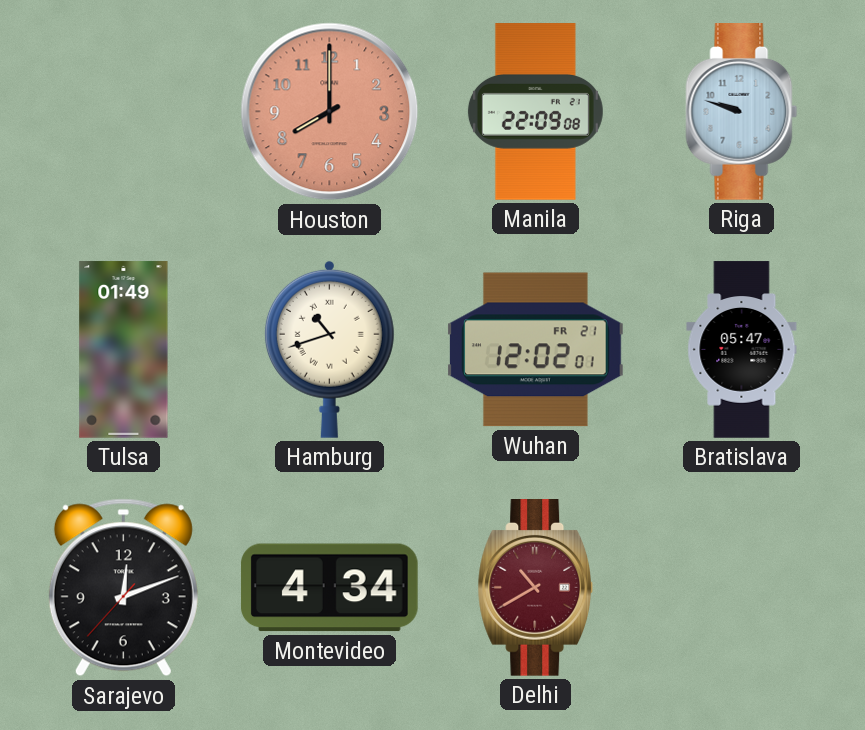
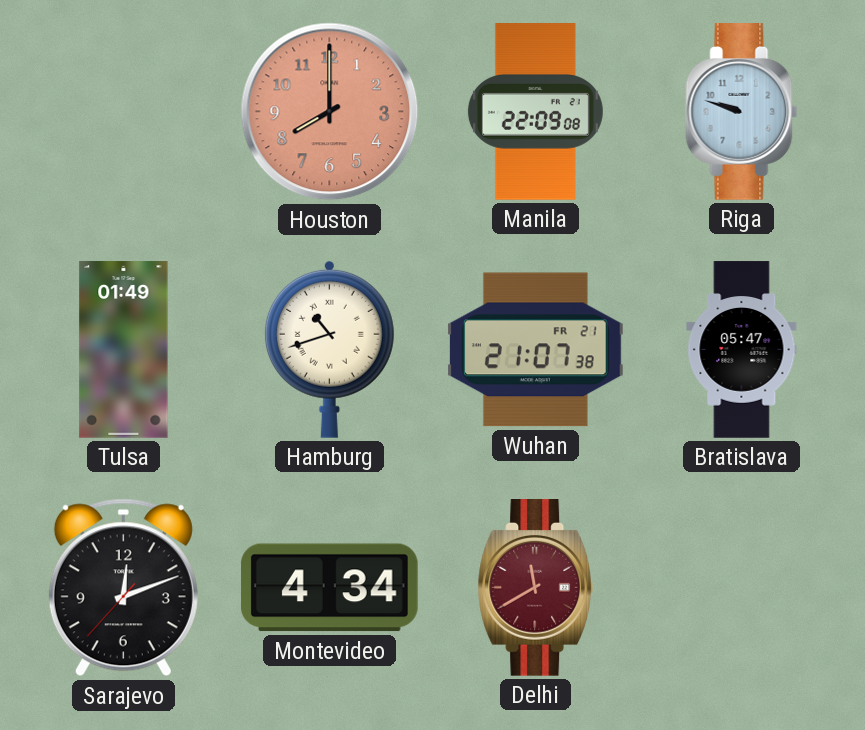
Wuhan: 12:02 -> 21:07 (536, 350)
Delhi: 10:40 -> 11:40 (536, 588)
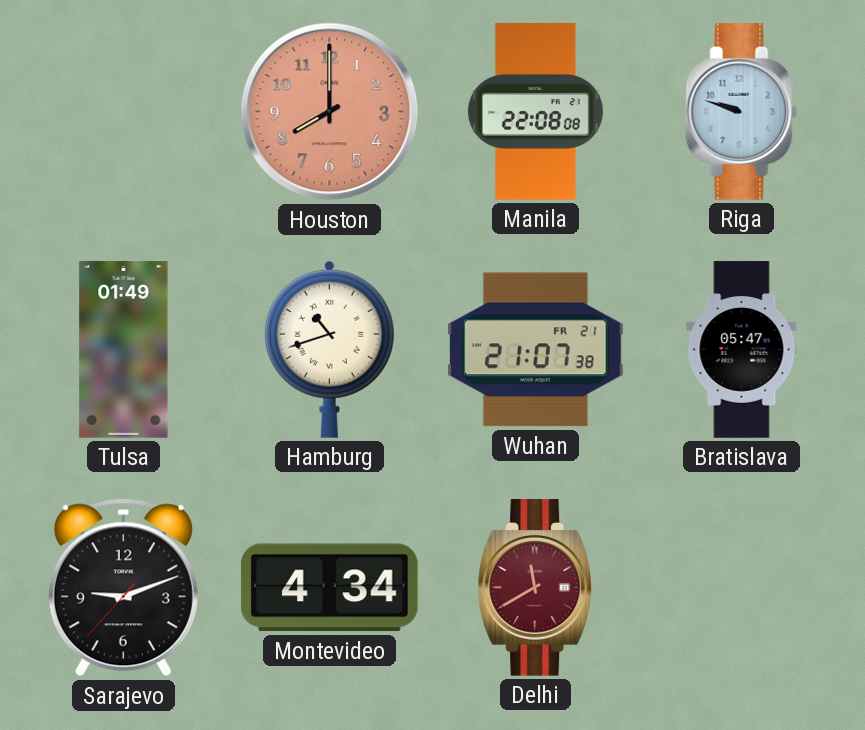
Manila: 22:09 -> 22:08 (535, 112)
Sarajevo: 12:11 -> 9:11 (123, 588)
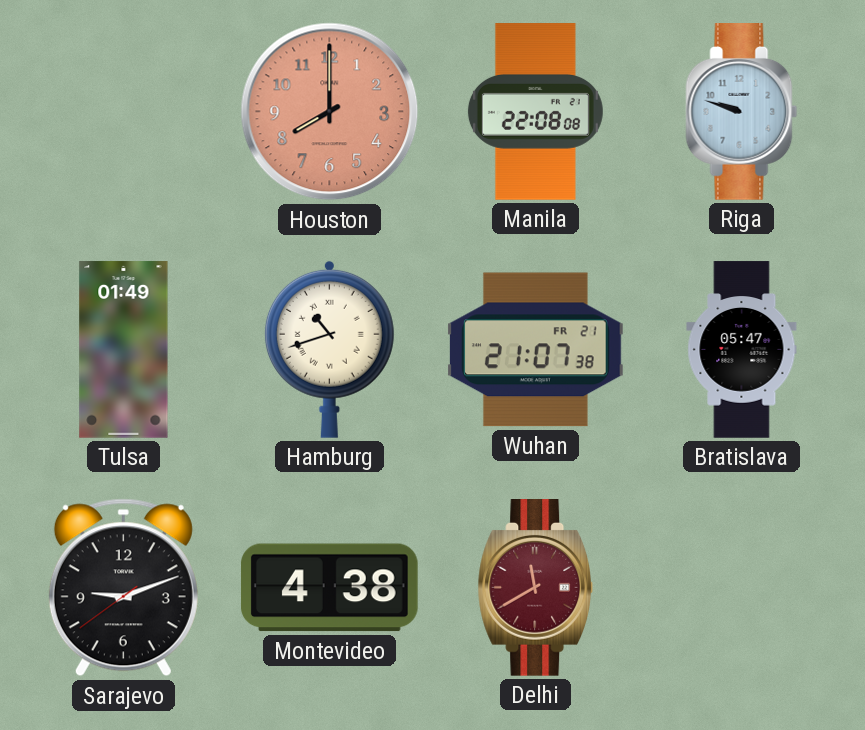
Sarajevo: 9:11:37 -> 9:11:39 (123, 588)
Montevideo: 4:34 -> 4:38 (329, 588)
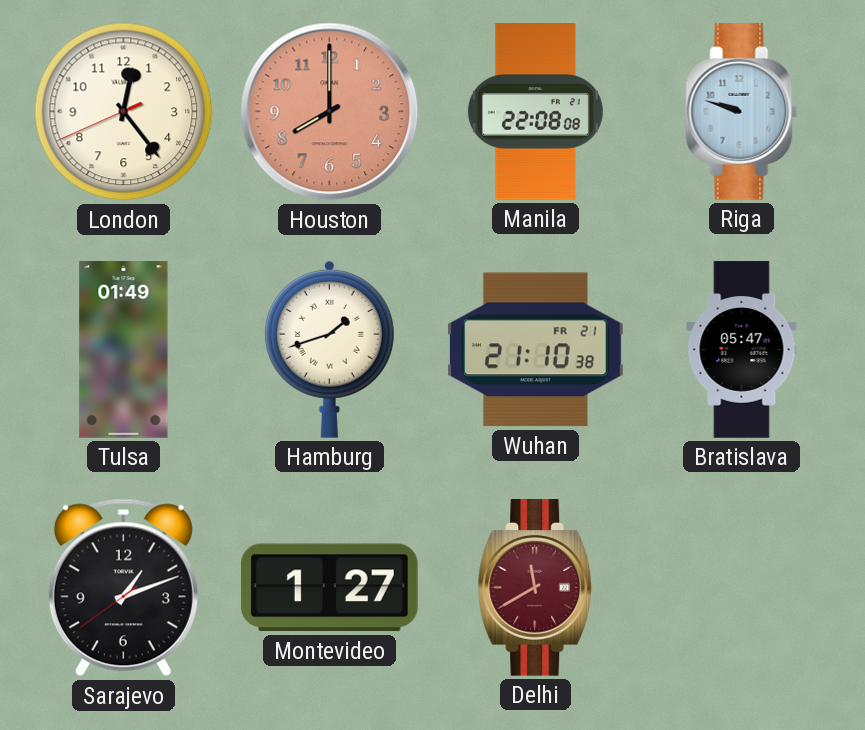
London: none -> 12:23 (124, 112)
Hamburg: 10:42 -> 1:42 (329, 349)
Wuhan: 21:07 -> 21:10 (536, 350)
Sarajevo: 9:11 -> 1:11 (123, 588)
Montevideo: 4:38 -> 1:27 (329, 588)
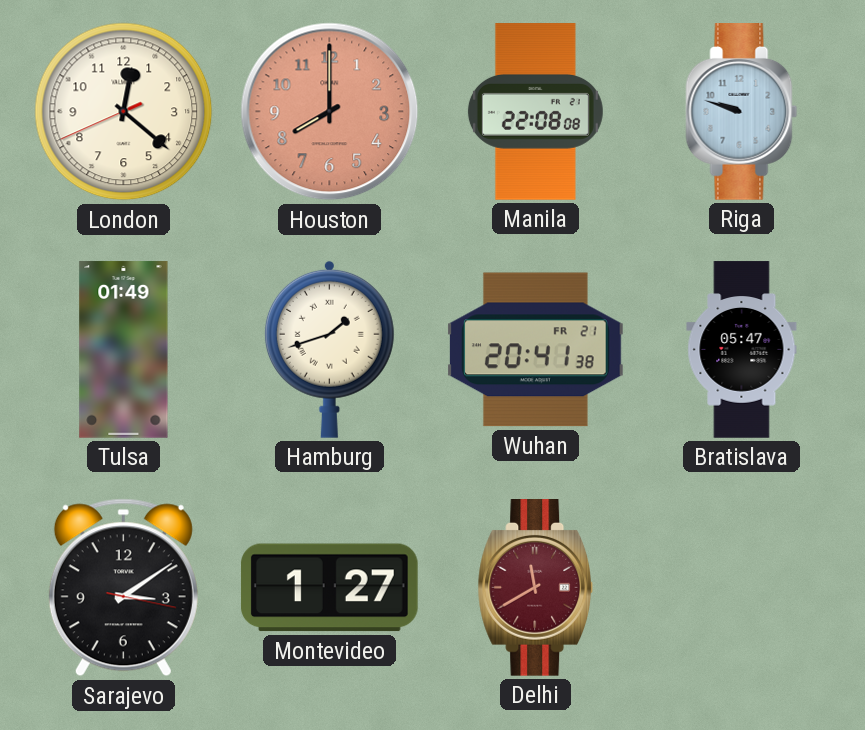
London: 12:23 -> 12:21 (124, 112)
Wuhan: 21:10 -> 20:41 (536, 350)
Sarajevo: 1:11 -> 3:09 (123, 588)
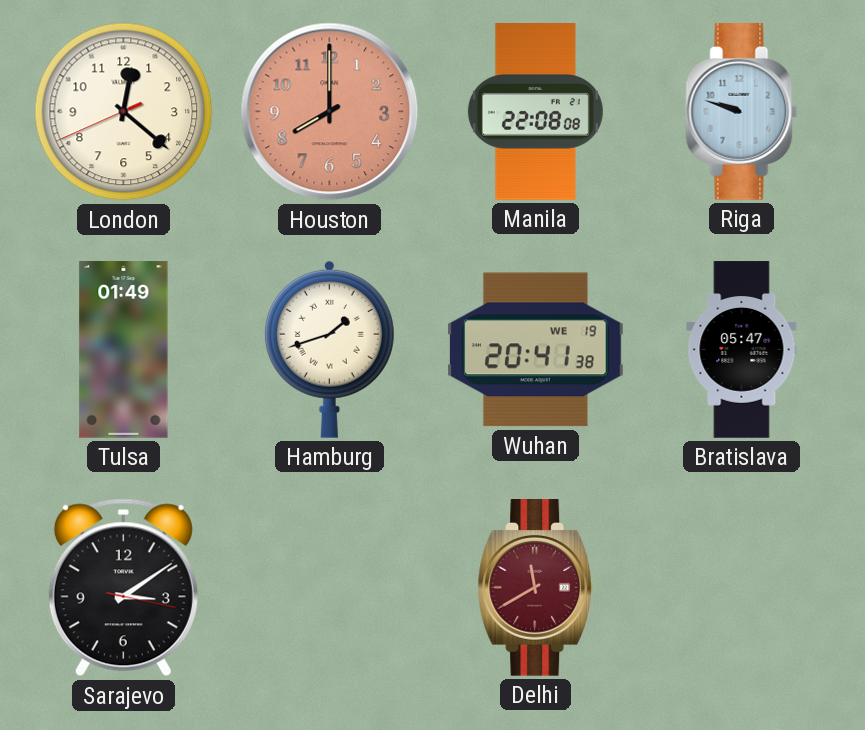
Wuhan date: FR 21 -> WE 19 (536, 350)
Montevideo: 1:27 -> none (329, 588)
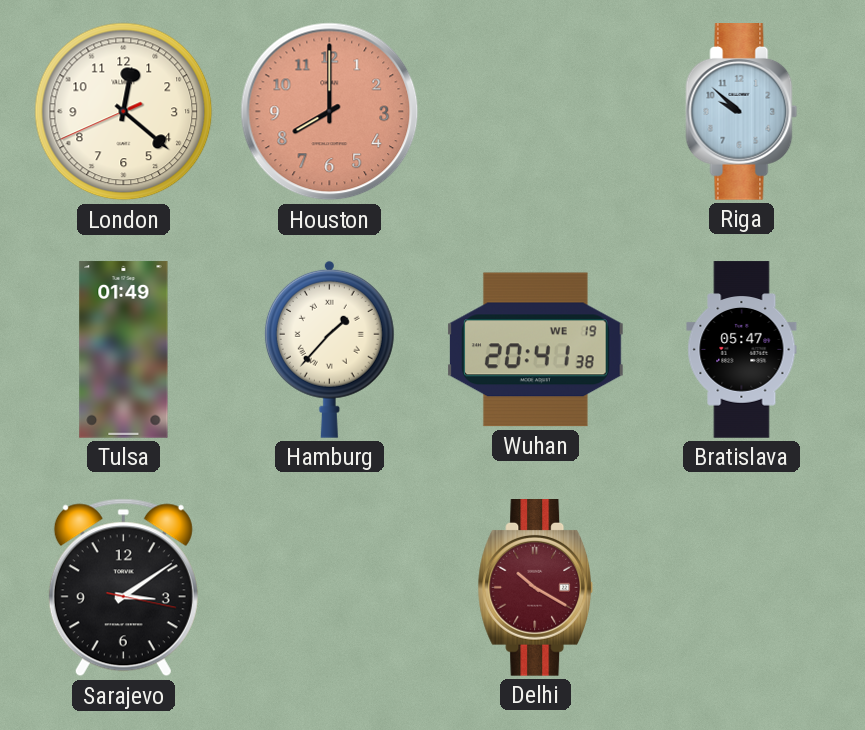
Manila: 22:08 -> none (535, 112)
Riga: 9:48 -> 9:52 (742, 112)
Hamburg: 1:42 -> 1:37 (329, 349)
Delhi: 11:40 -> 10:20 (536, 588)
